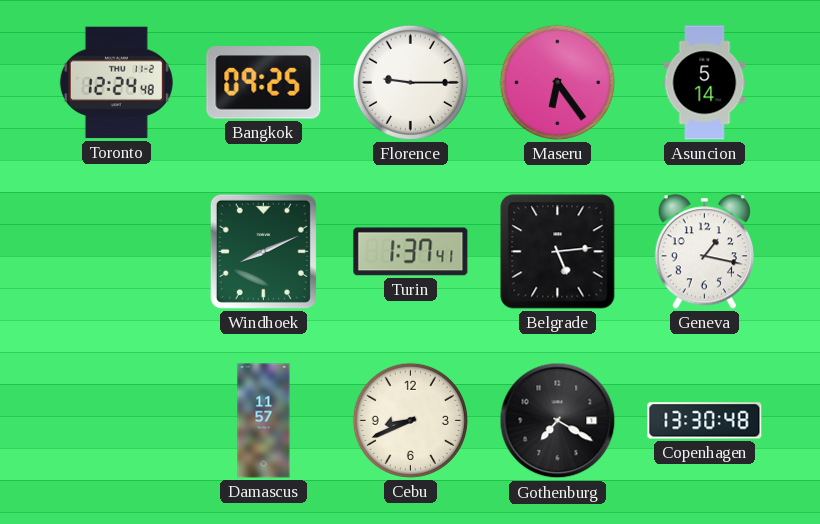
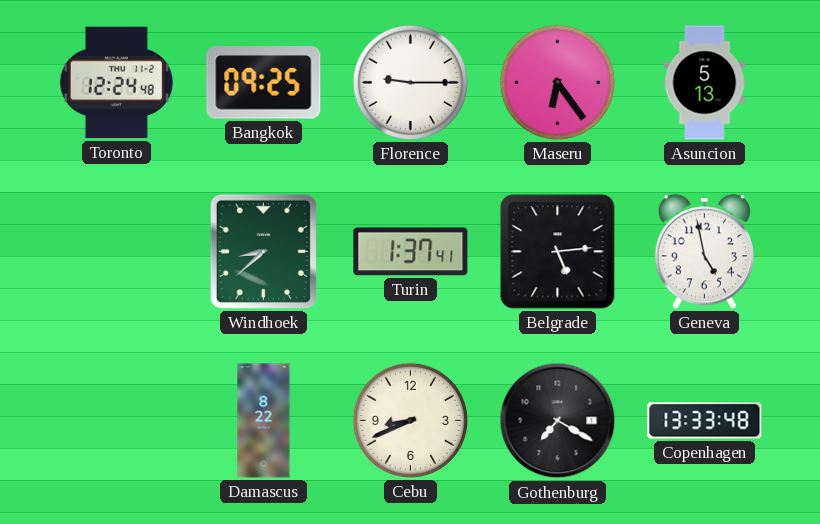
Asuncion: 5:14 -> 5:13 (705, 83)
Windhoek: 8:11 -> 8:38 (263, 251)
Geneva: 1:17 -> 4:58 (704, 252)
Damascus: 11:57 -> 8:22 (264, 421)
Copenhagen: 13:30 -> 13:33 (705, 421)
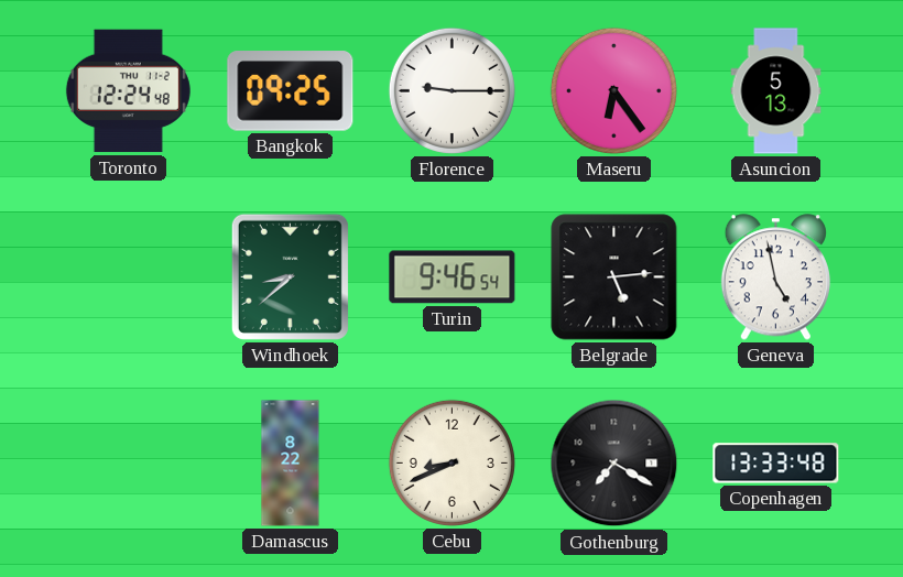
Turin: 1:37 -> 9:46 (453, 277)
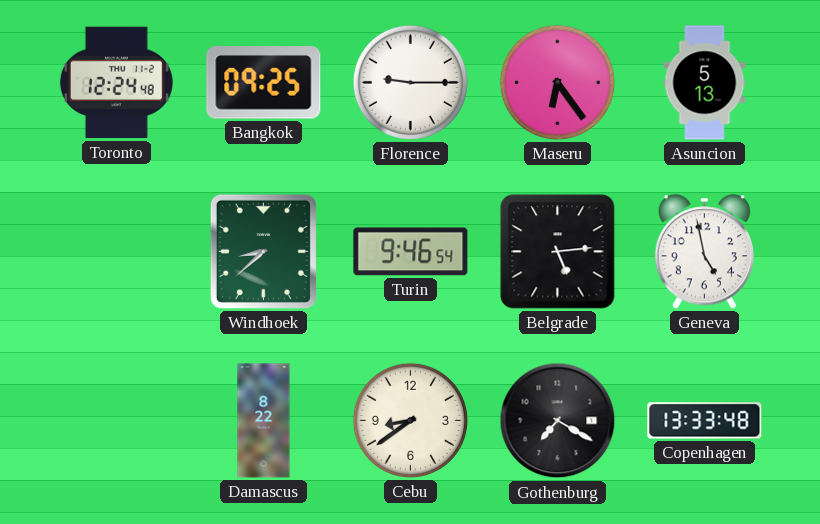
Cebu: 8:41 -> 8:39 (410, 420)
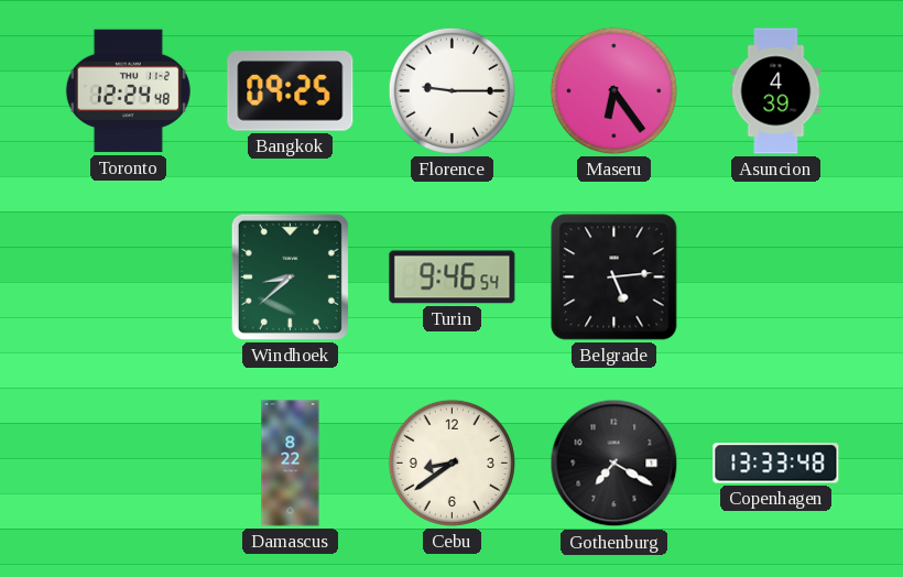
Asuncion: 5:13 -> 4:39 (776, 91)
Geneva: 4:58 -> none (704, 252)
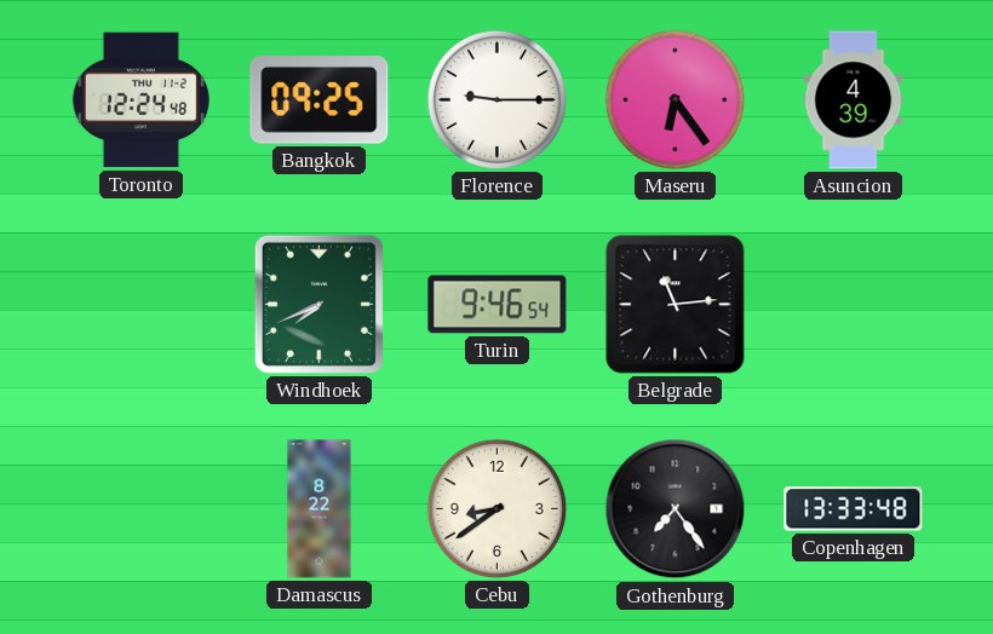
Windhoek: 8:38 -> 7:41 (318, 304)
Belgrade: 5:14 -> 11:14 (676, 305)
Gothenburg: 7:20 -> 7:24 (676, 509)
